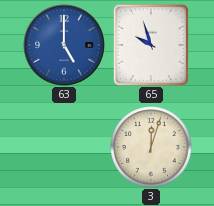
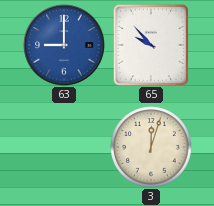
63: 5:00 -> 9:00 (64, 45)
65: 9:57 -> 9:53 (150, 44)
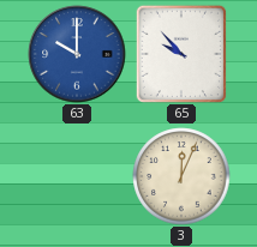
63: 9:00 -> 10:00 (77, 54)
3: 12:03 -> 12:04 (181, 176)
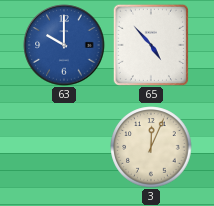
65: 9:53 -> 4:53 (150, 44)
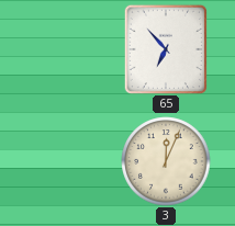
63: 10:00 -> none (64, 45)
65: 4:53 -> 6:53 (165, 48)
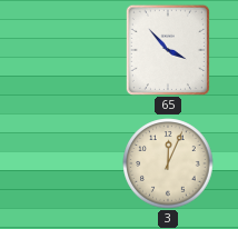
65: 6:53 -> 3:53 (167, 49)
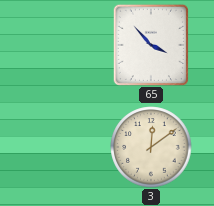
3: 12:04 -> 12:09 (151, 147)
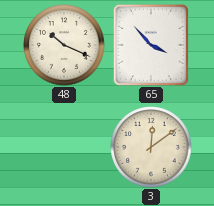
48: none -> 10:19 (64, 45)
